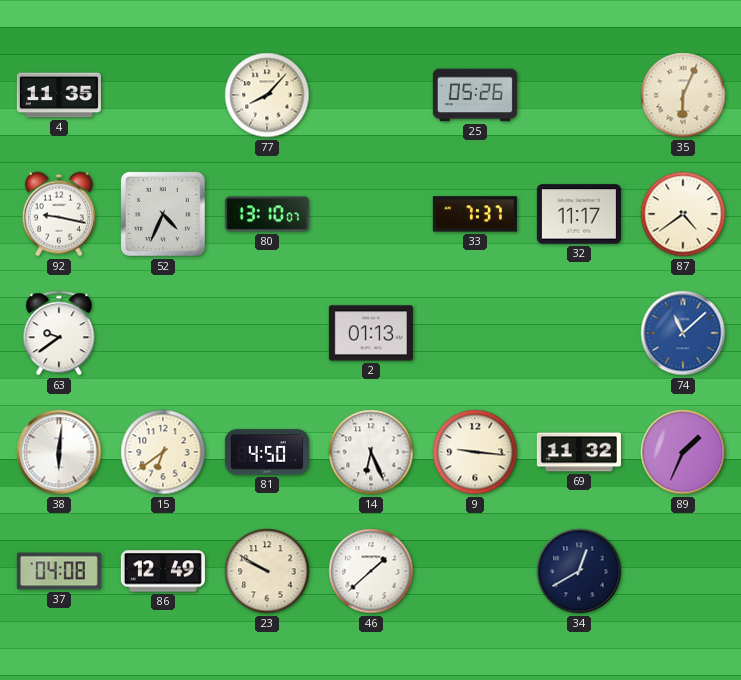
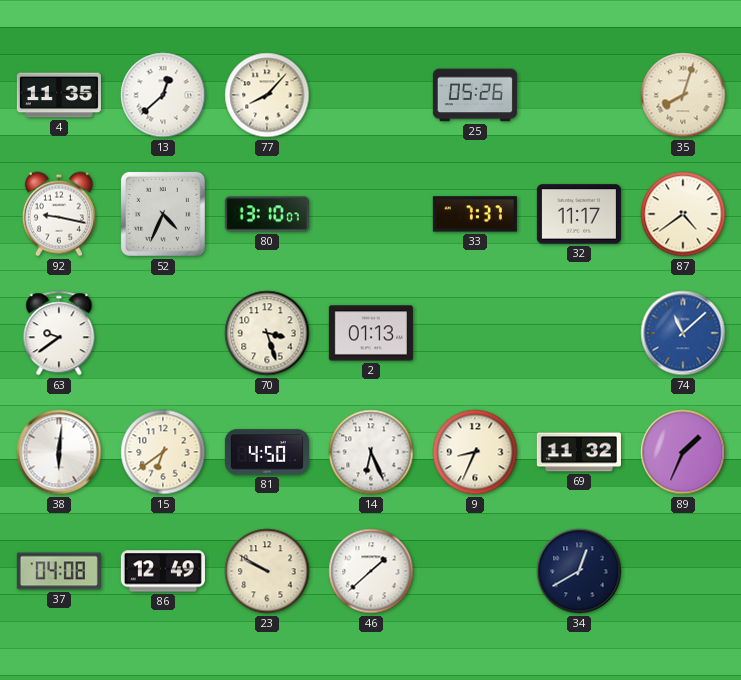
13: none -> 12:38 (163, 95)
35: 6:04 -> 8:03 (683, 95)
70: none -> 3:27 (267, 333)
9: 9:16 -> 8:34 (475, 452)
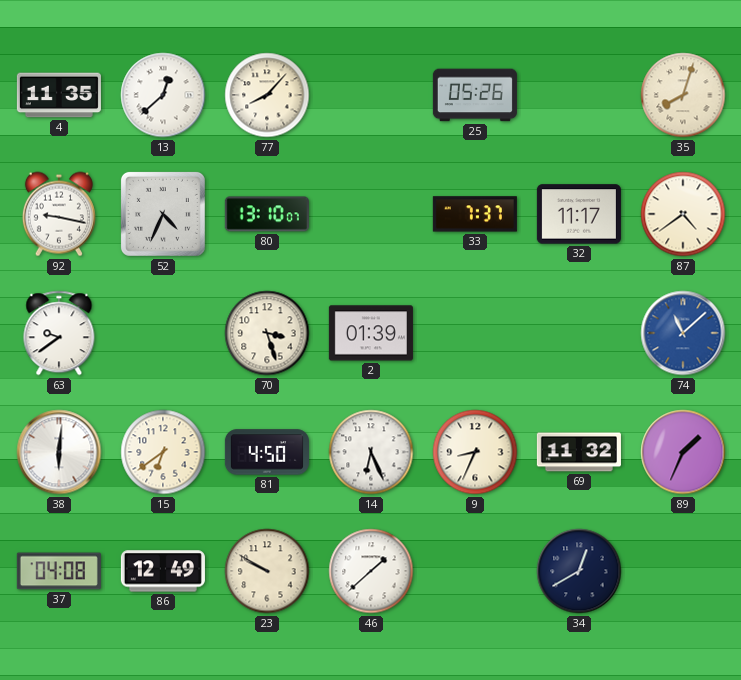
2: 01:13 -> 01:39 (371, 333)
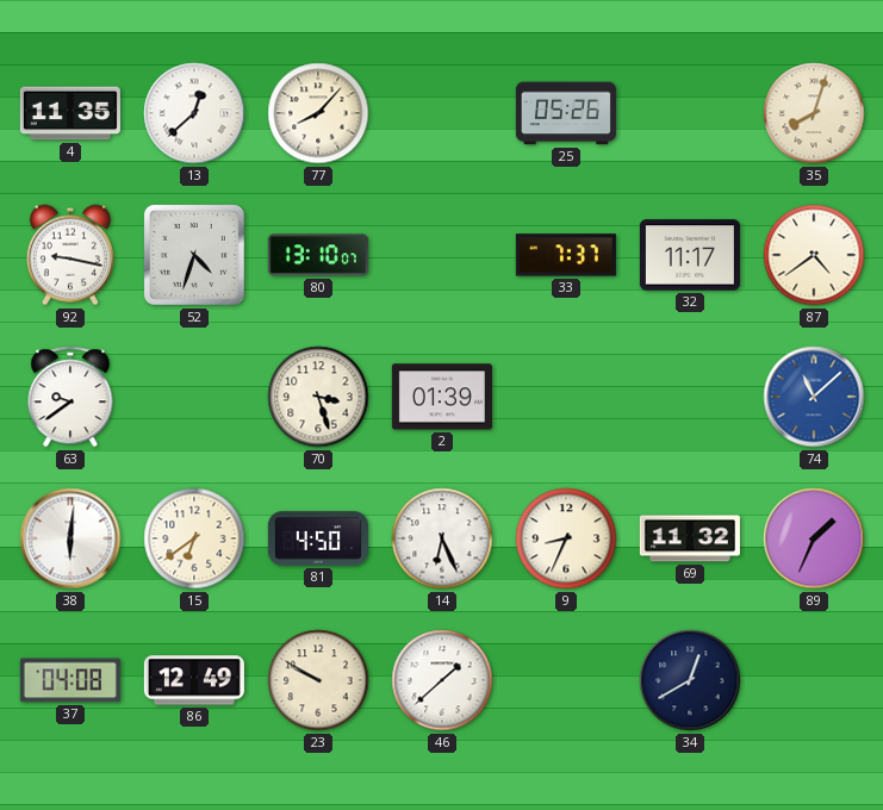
52: 4:34 -> 4:33 (194, 255)
